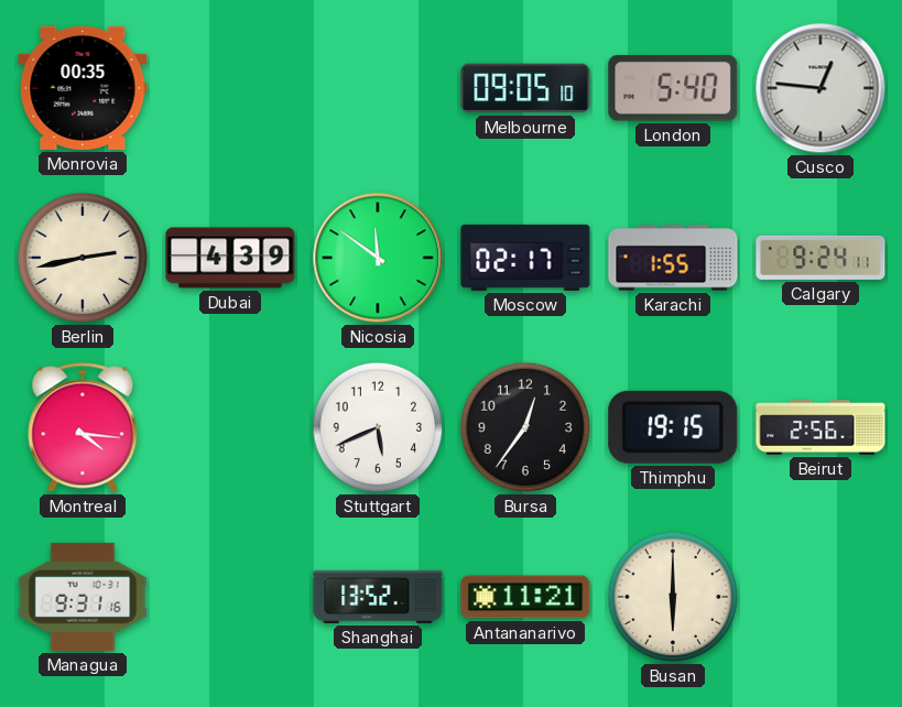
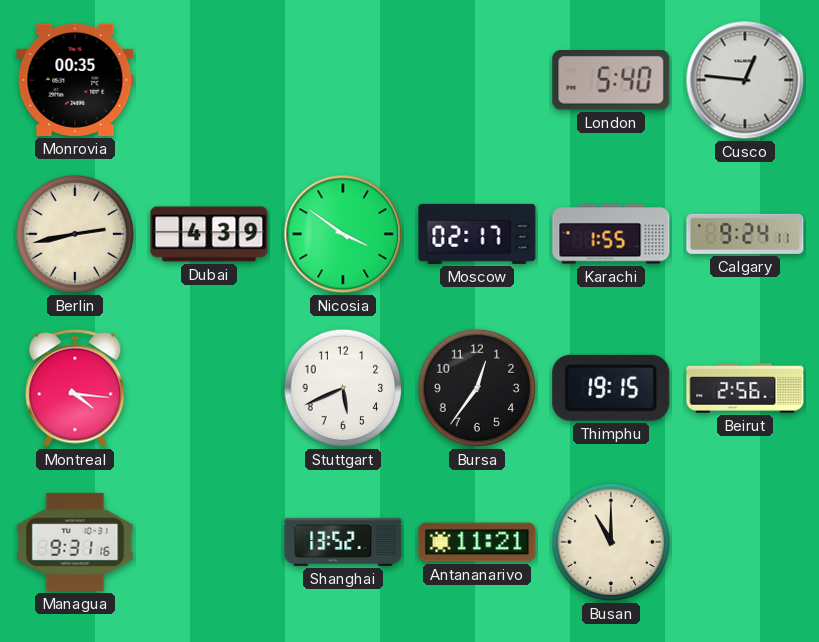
Melbourne: 09:05 -> none (525, 88)
Nicosia: 11:51 -> 3:51 (343, 234)
Busan: 6:00 -> 11:00 (611, 542)
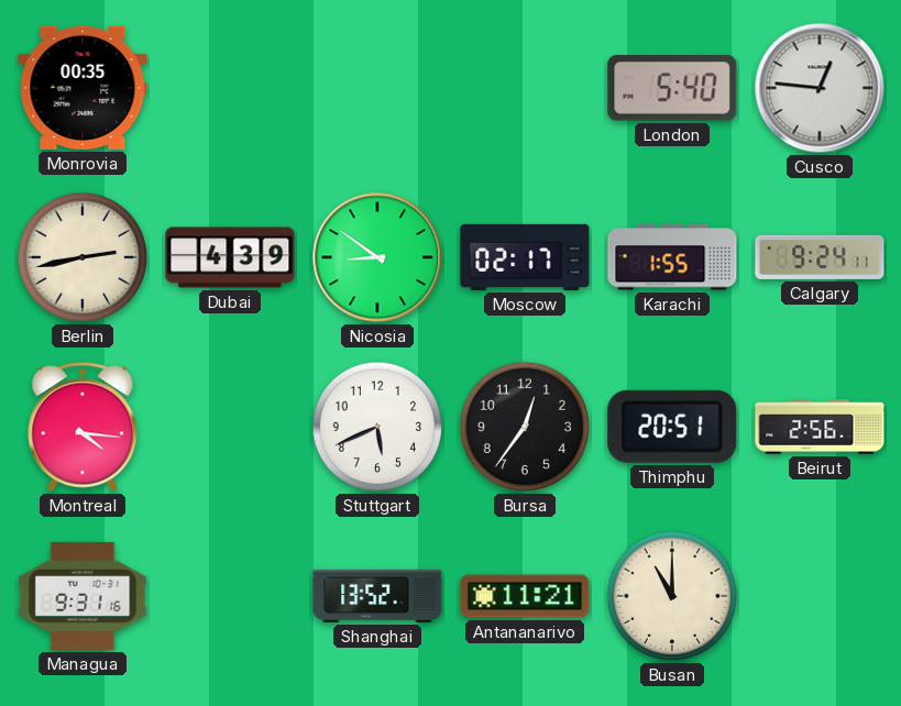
Nicosia: 3:51 -> 8:51 (377, 257)
Thimphu: 19:15 -> 20:51 (672, 427)
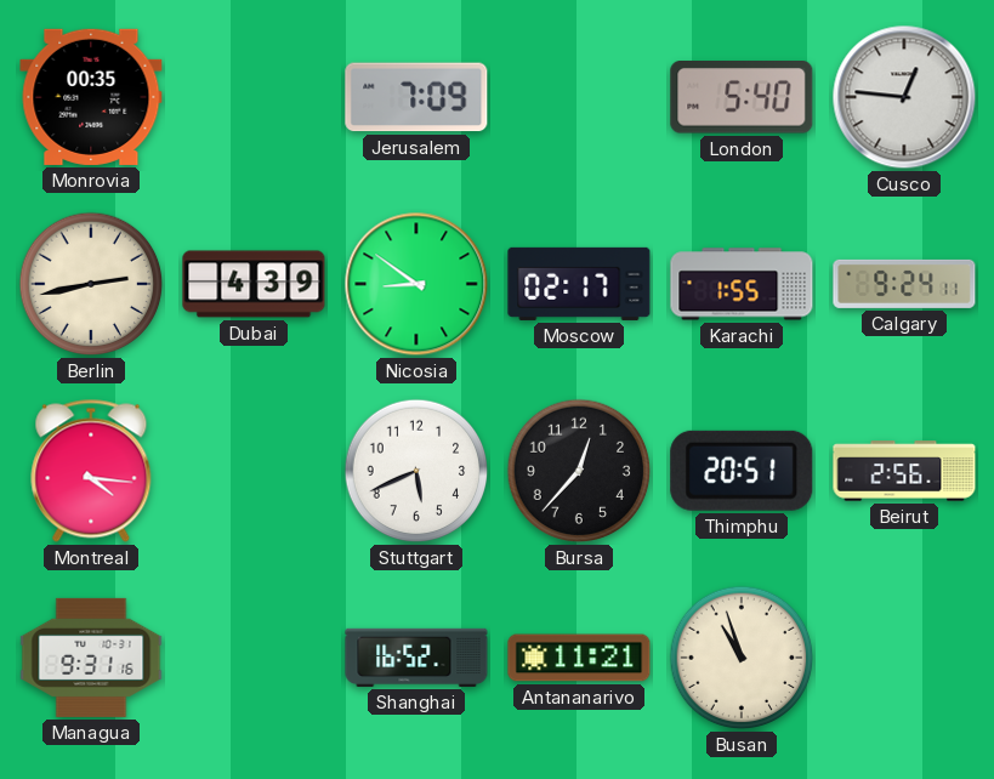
Jerusalem: none -> 7:09 (416, 97)
Bursa: 12:36 -> 12:37 (579, 471)
Shanghai: 13:52 -> 16:52 (416, 658)
Busan: 11:00 -> 10:57 (742, 658)
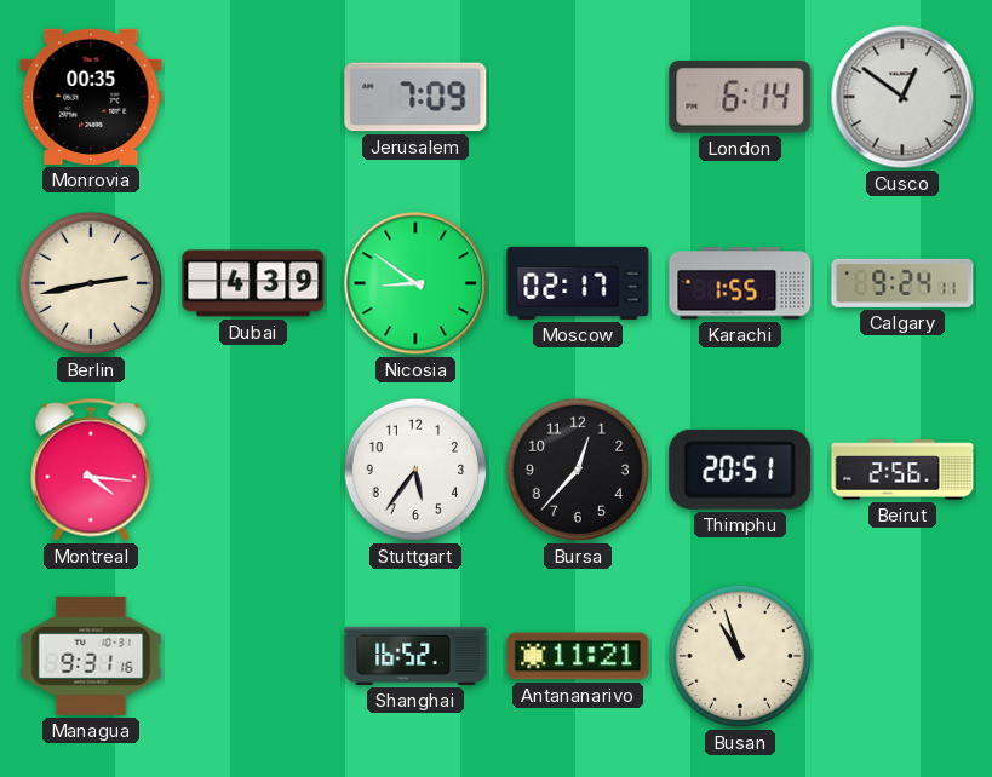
London: 5:40 -> 6:14 (740, 97)
Cusco: 12:46 -> 12:51 (902, 97)
Stuttgart: 5:41 -> 5:36 (415, 470)
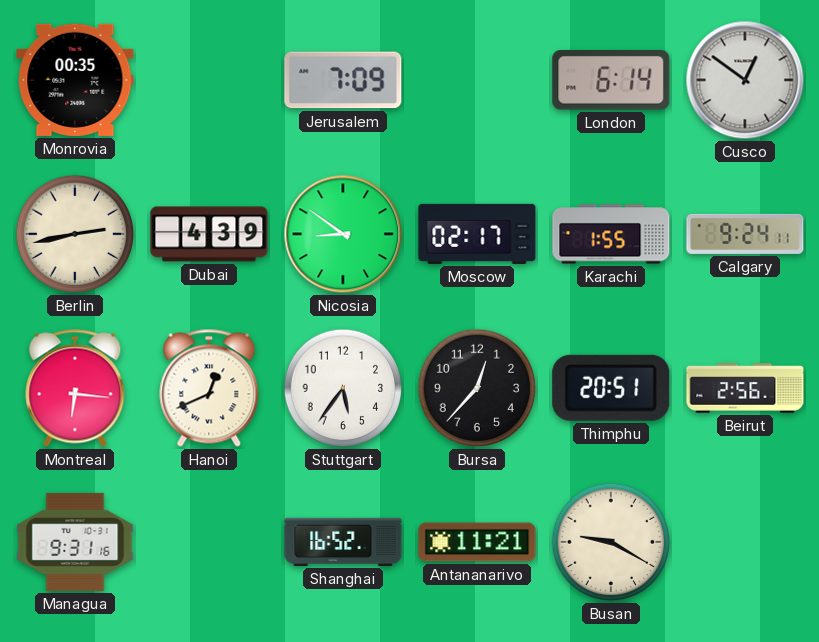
Montreal: 4:16 -> 6:16 (75, 388)
Hanoi: none -> 12:41 (209, 388)
Busan: 10:57 -> 9:20 (611, 542)
